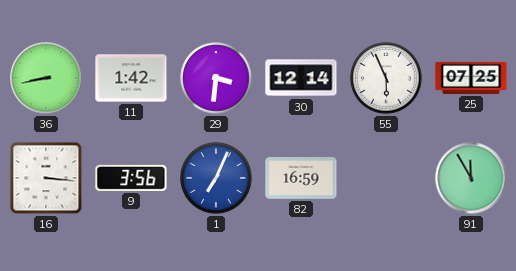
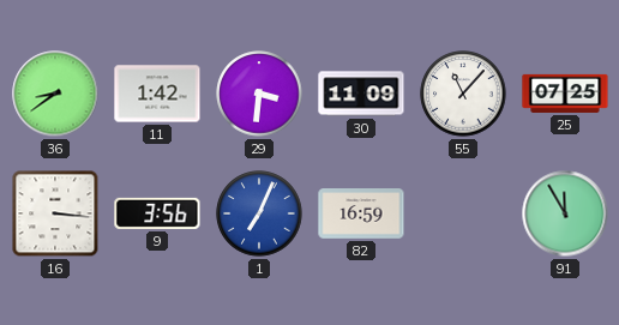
36: 8:43 -> 8:39 (55, 94)
30: 12:14 -> 11:09 (361, 94)
55: 5:56 -> 11:07 (463, 94)
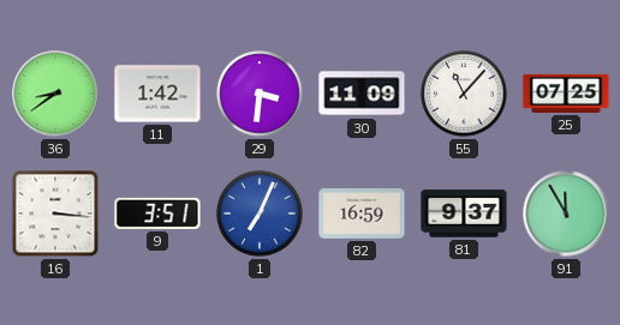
9: 3:56 -> 3:51 (157, 213)
81: none -> 9:37 (464, 213)
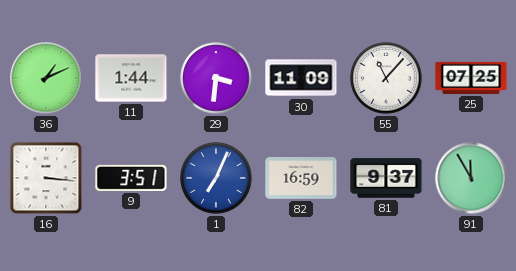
36: 8:39 -> 1:11 (46, 78)
11: 1:42 -> 1:44 (131, 78)
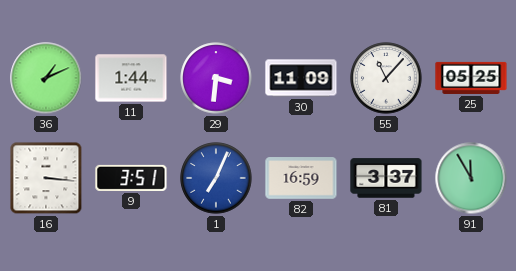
25: 07:25 -> 05:25 (471, 78)
81: 9:37 -> 3:37 (386, 178)
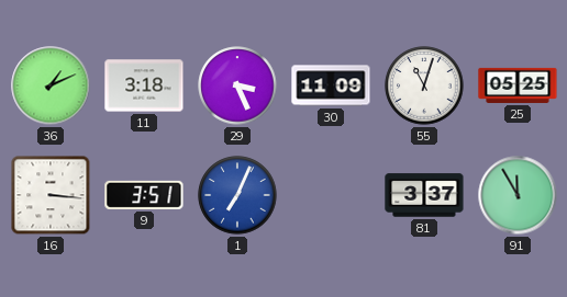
11: 1:44 -> 3:18 (144, 85)
29: 3:31 -> 3:26 (237, 85)
55: 11:07 -> 11:03 (424, 85)
82: 16:59 -> none (301, 178)
